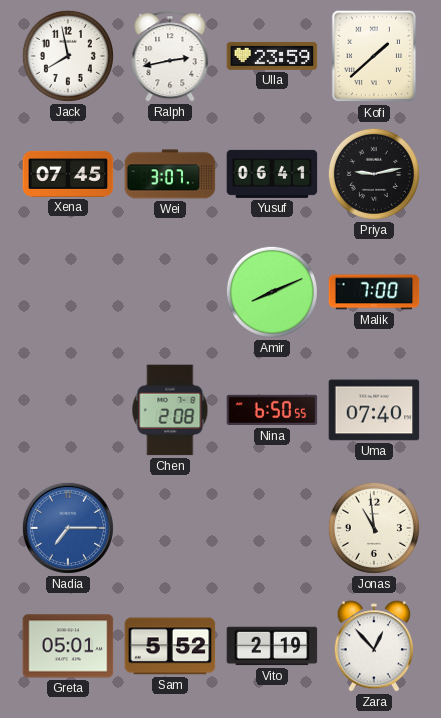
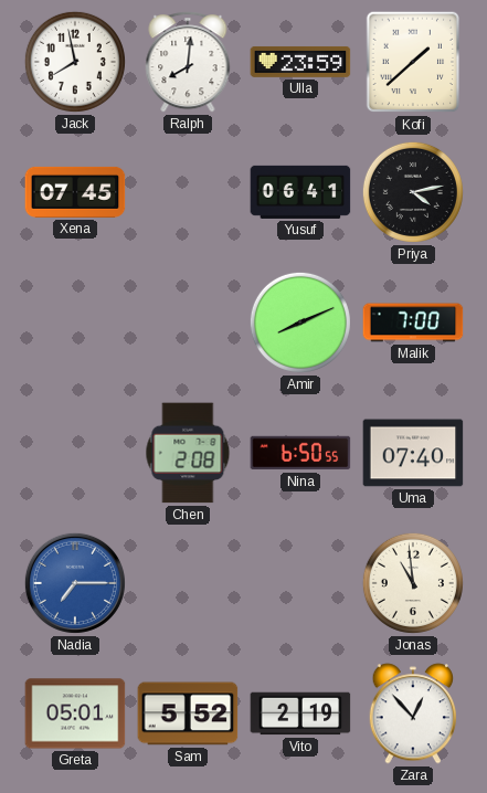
Ralph: 2:43 -> 8:01 (188, 62)
Wei: 3:07 -> none (170, 174)
Priya: 9:13 -> 4:13 (413, 192)
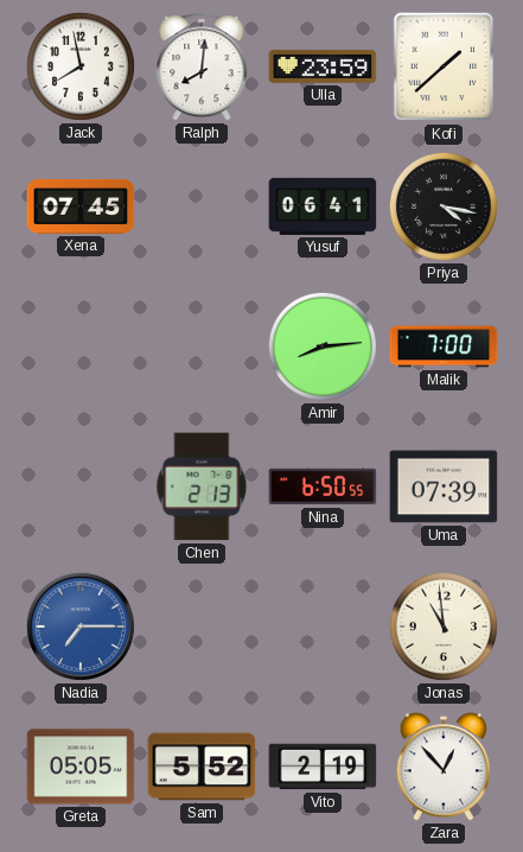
Priya: 4:13 -> 4:17 (444, 206)
Amir: 8:11 -> 8:14 (323, 346)
Chen: 2:08 -> 2:13 (202, 487)
Uma: 07:40 -> 07:39 (444, 487)
Greta: 05:01 -> 05:05 (81, 767)
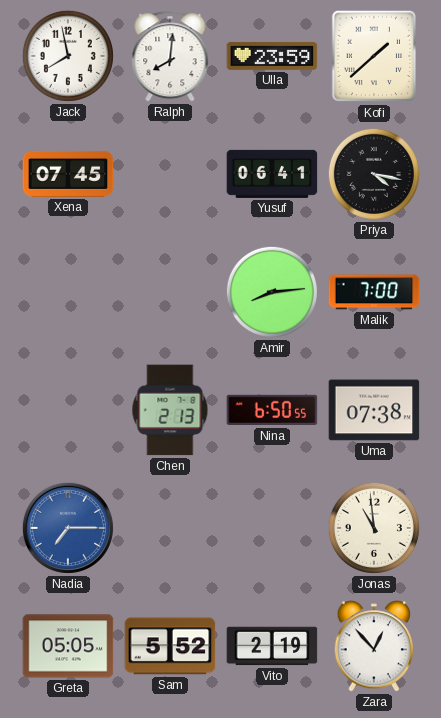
Uma: 07:39 -> 07:38 (374, 410)
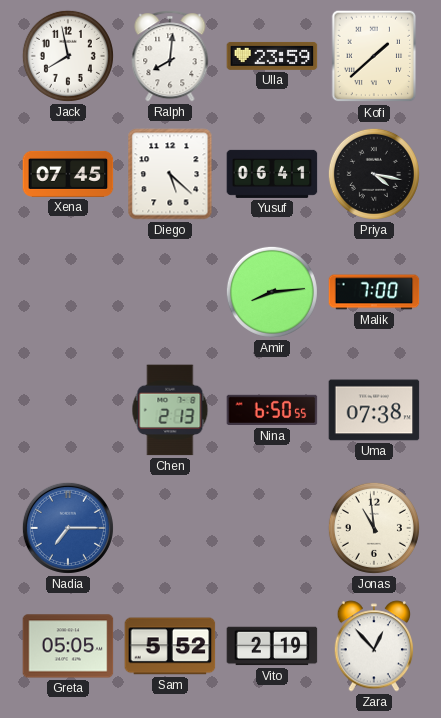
Diego: none -> 5:22 (170, 174)
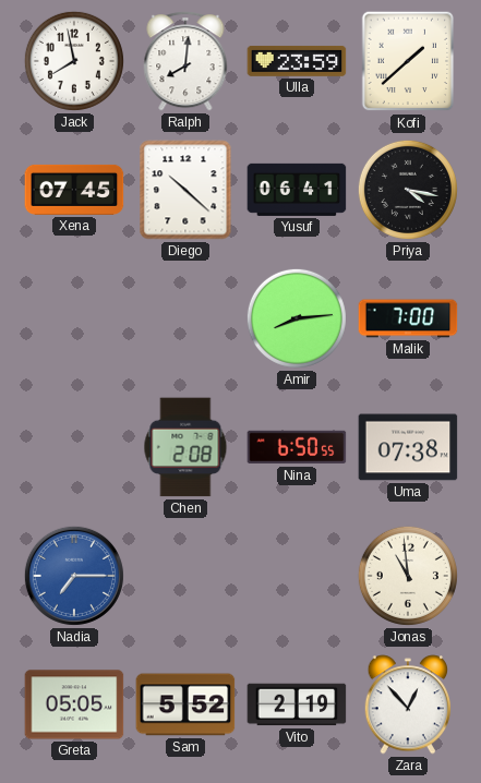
Diego: 5:22 -> 10:22 (185, 190)
Chen: 2:13 -> 2:08 (185, 447)
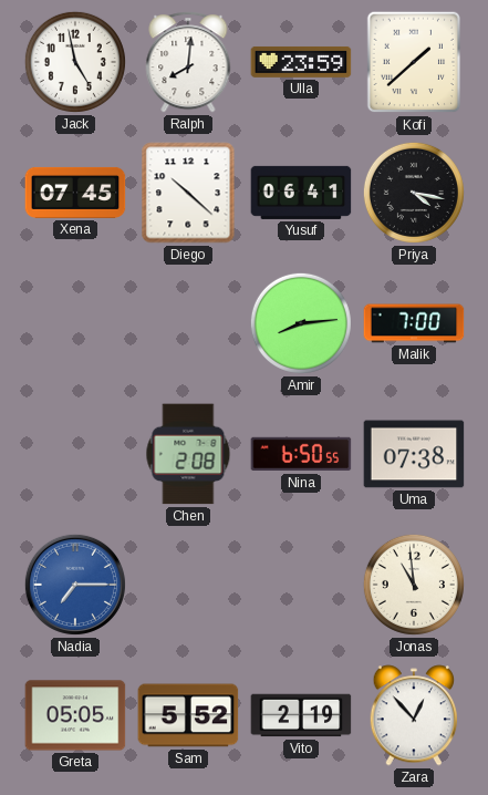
Jack: 7:58 -> 4:58 (75, 62)
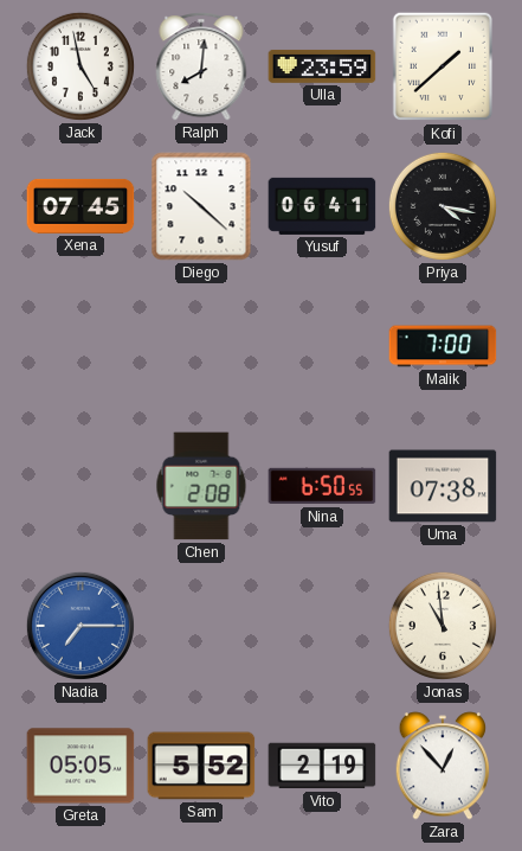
Amir: 8:14 -> none (301, 323)
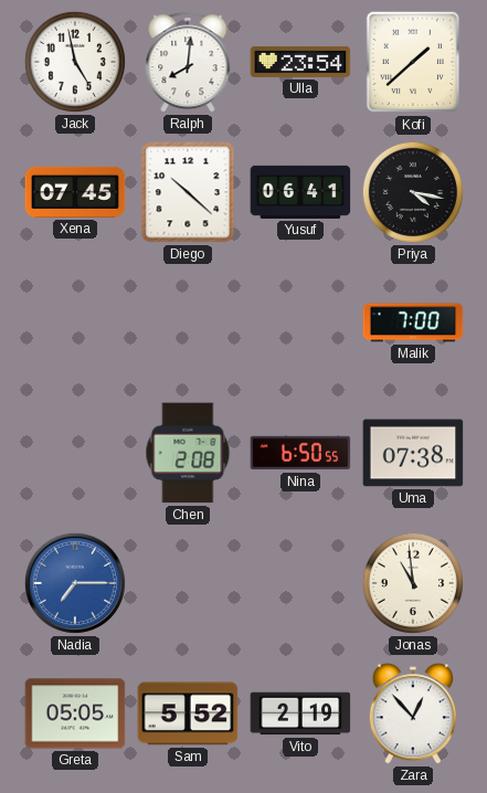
Ulla: 23:59 -> 23:54 (300, 62)
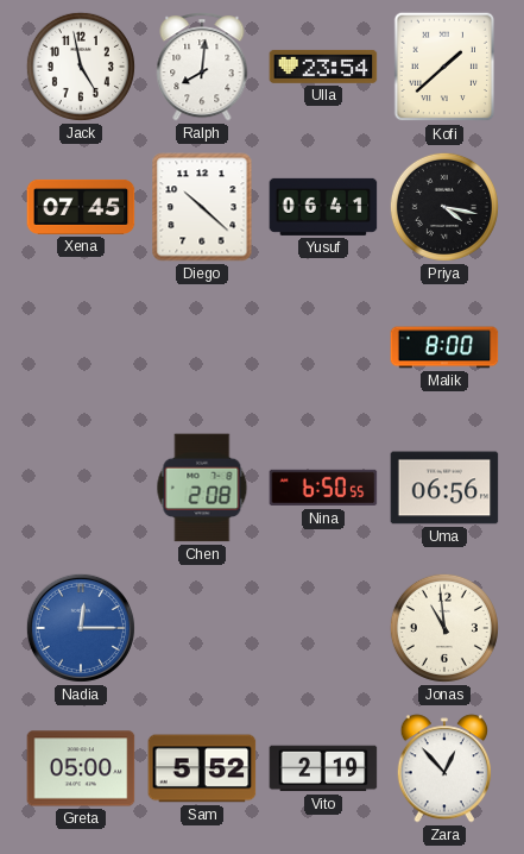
Malik: 7:00 -> 8:00 (444, 347)
Uma: 07:38 -> 06:56 (444, 488)
Nadia: 7:15 -> 12:15 (81, 628)
Greta: 05:05 -> 05:00 (81, 768)
